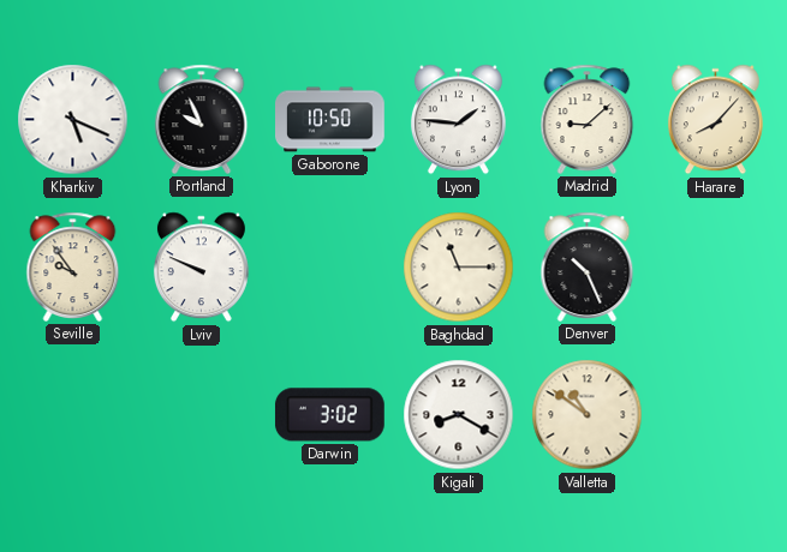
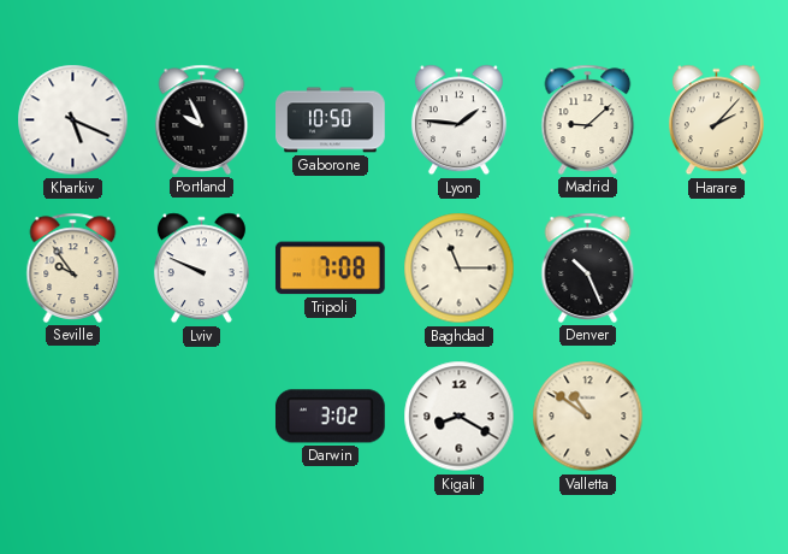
Harare: 8:07 -> 2:07 (716, 120)
Tripoli: none -> 7:08 (330, 269)
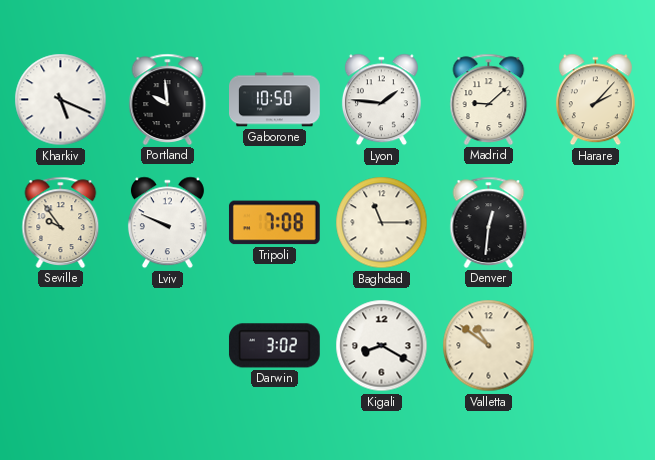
Portland: 9:56 -> 9:59 (168, 99)
Denver: 10:26 -> 12:31 (489, 222)
